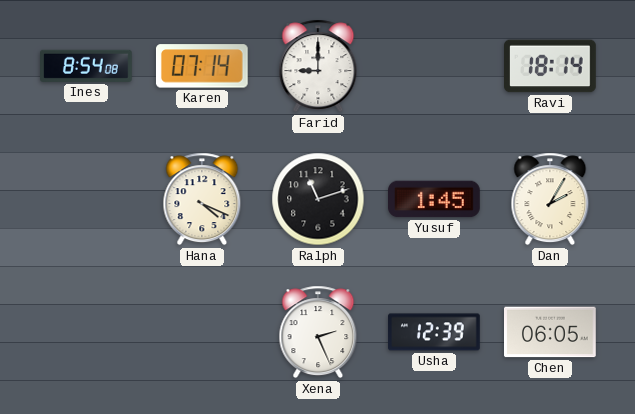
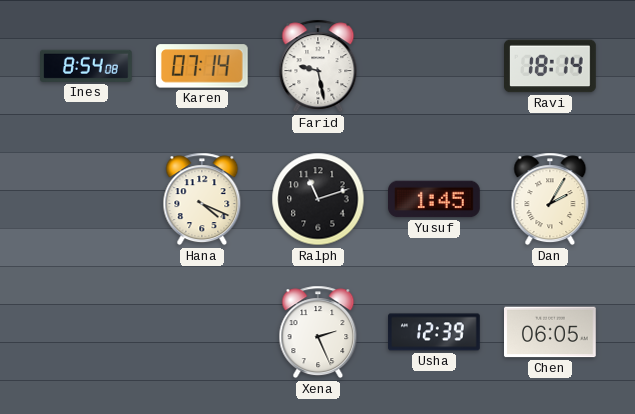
Farid: 9:00 -> 9:28 (318, 66)
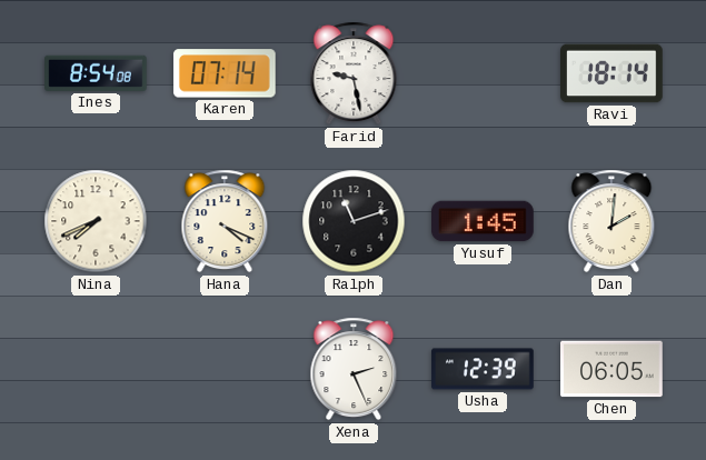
Nina: none -> 7:41 (96, 221)
Dan: 2:05 -> 2:01 (611, 221)
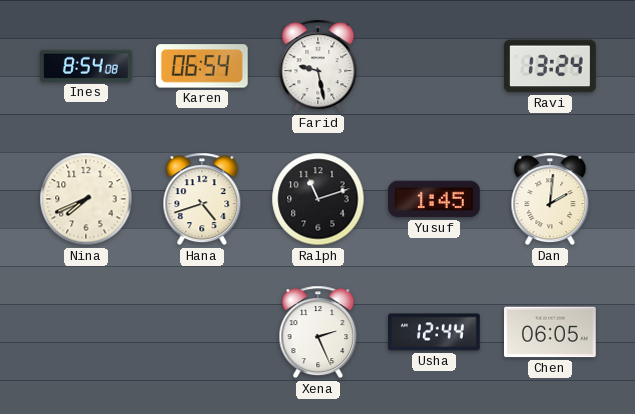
Karen: 07:14 -> 06:54 (202, 66)
Ravi: 18:14 -> 13:24 (551, 66)
Hana: 4:19 -> 4:42 (202, 199)
Usha: 12:39 -> 12:44 (434, 332)
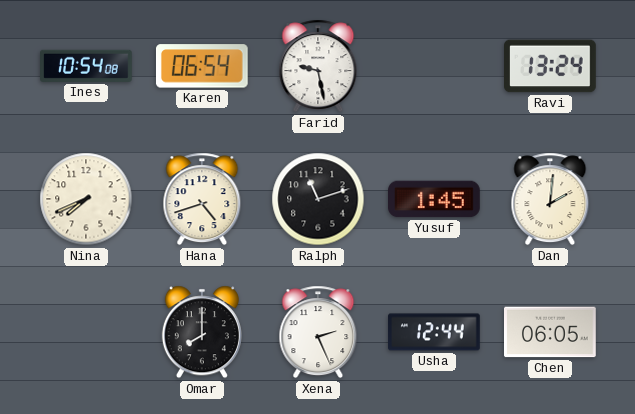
Ines: 8:54 -> 10:54 (87, 66)
Omar: none -> 8:00 (202, 332)
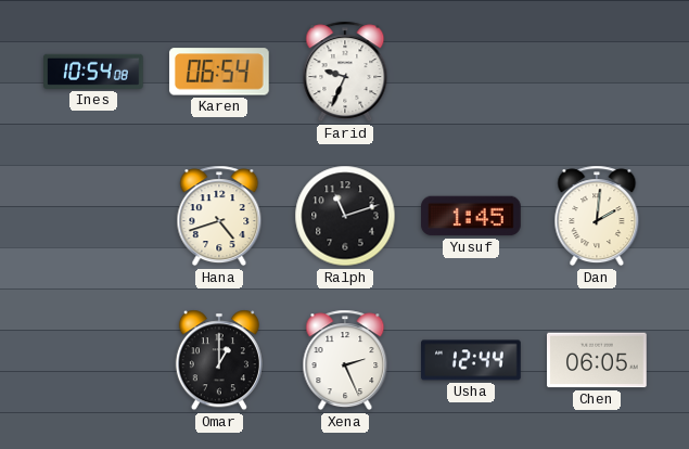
Farid: 9:28 -> 9:34 (345, 72)
Ravi: 13:24 -> none (551, 66)
Nina: 7:41 -> none (86, 199)
Omar: 8:00 -> 1:00 (219, 360)
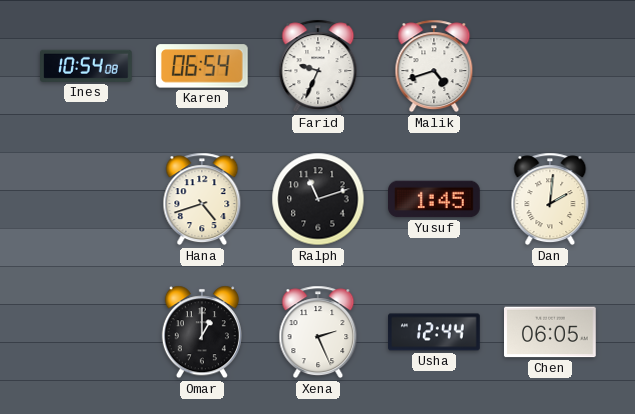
Malik: none -> 4:42 (434, 66)
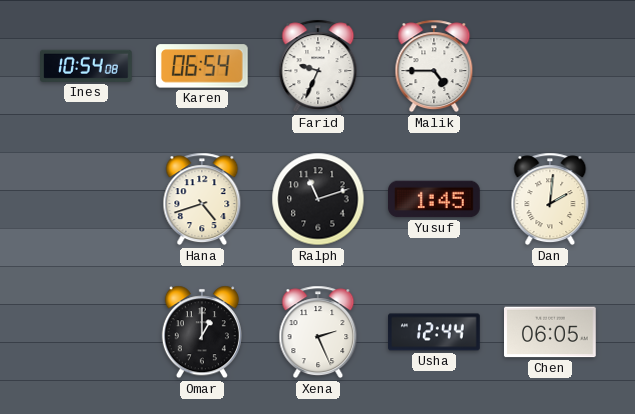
Malik: 4:42 -> 4:45 (434, 66)
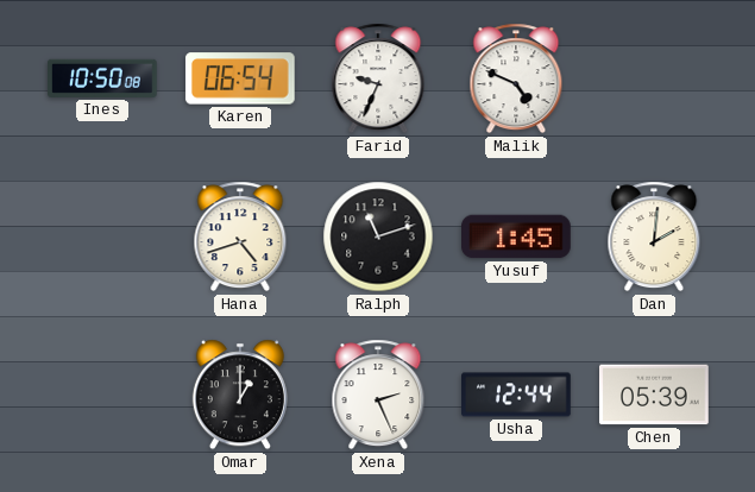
Ines: 10:54 -> 10:50 (103, 78)
Malik: 4:45 -> 4:49 (516, 78)
Chen: 06:05 -> 05:39 (655, 395)
